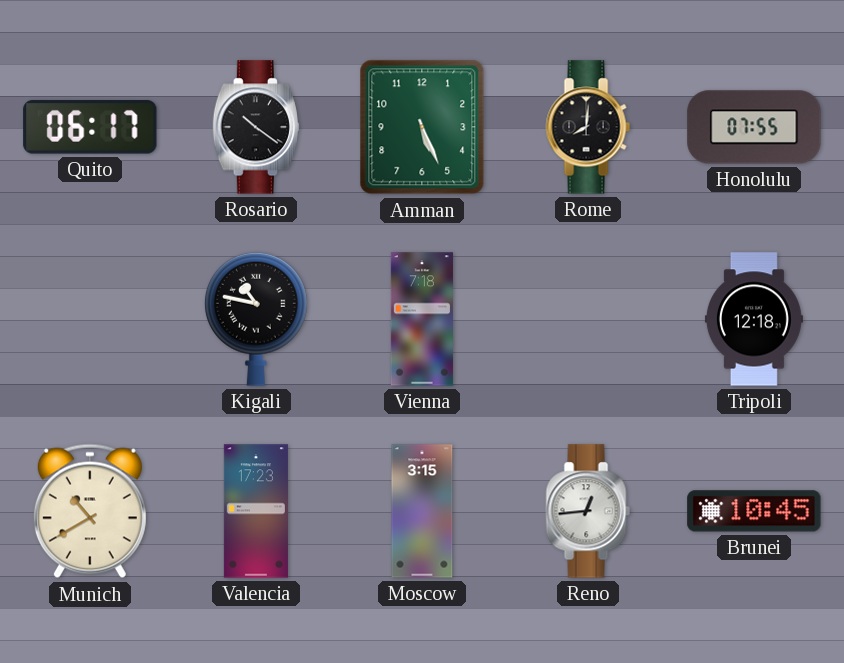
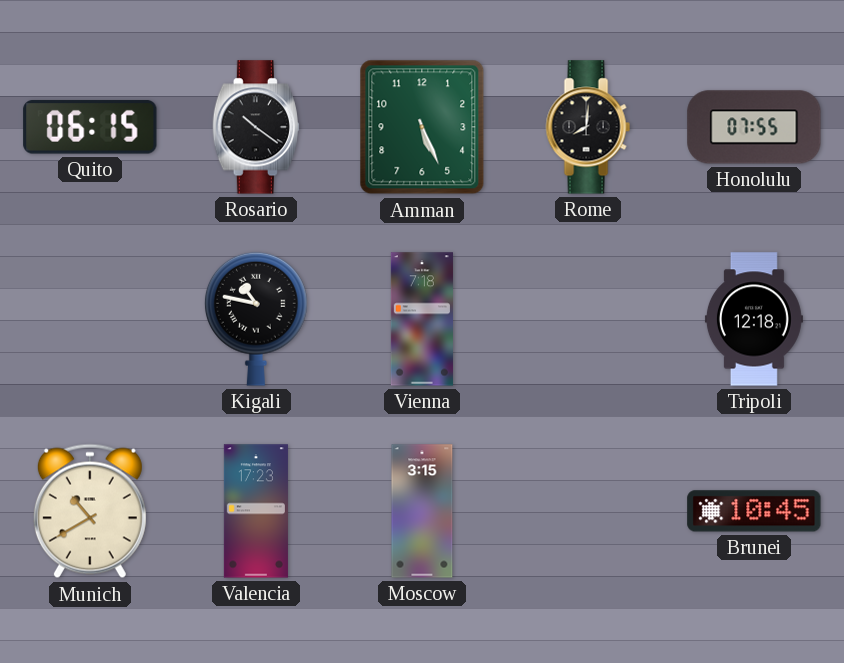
Quito: 06:17 -> 06:15 (90, 127)
Reno: 12:44 -> none (588, 511)
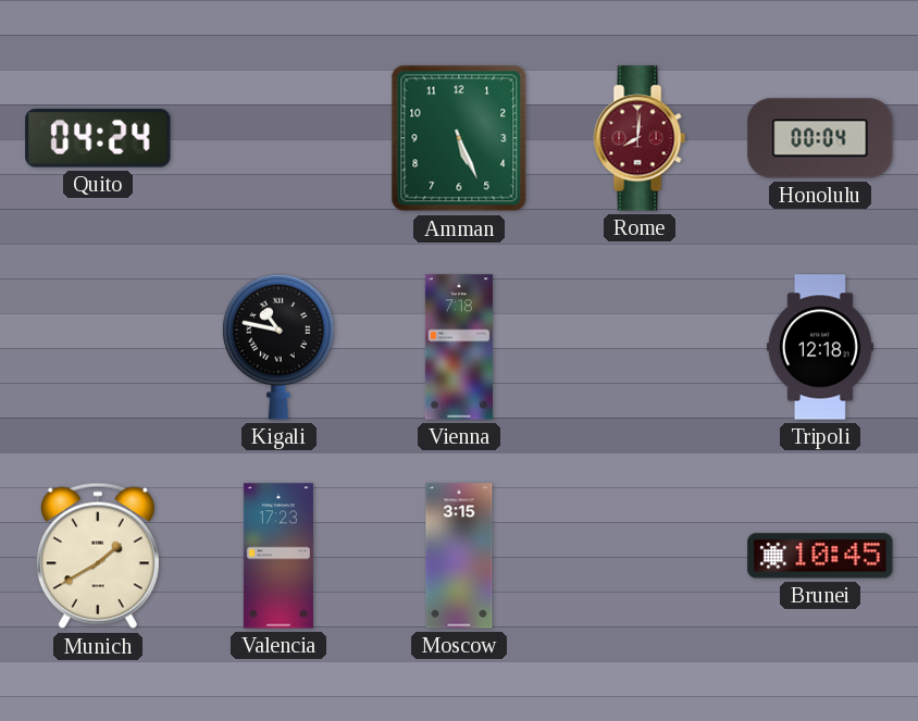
Quito: 06:15 -> 04:24 (98, 138)
Rosario: 10:21 -> none (256, 127)
Rome dial: black -> burgundy (640, 138)
Honolulu: 07:55 -> 00:04 (820, 138)
Munich: 10:40 -> 1:40 (98, 556)
